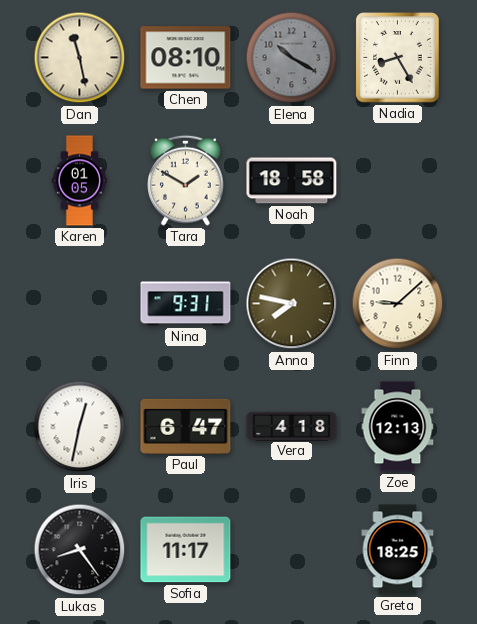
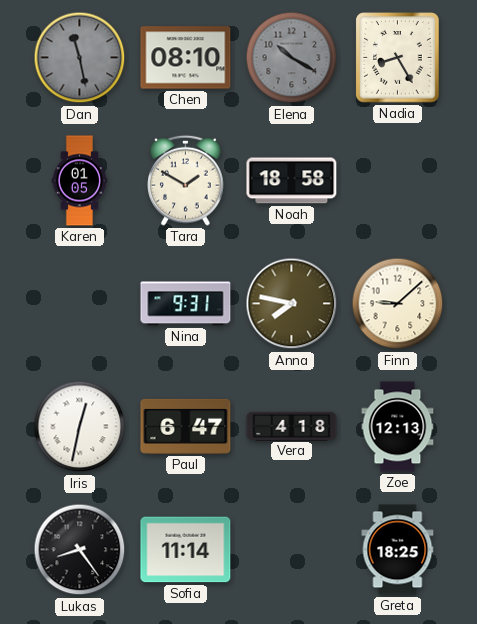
Dan dial: cream -> grey (80, 58)
Sofia: 11:17 -> 11:14 (186, 550)
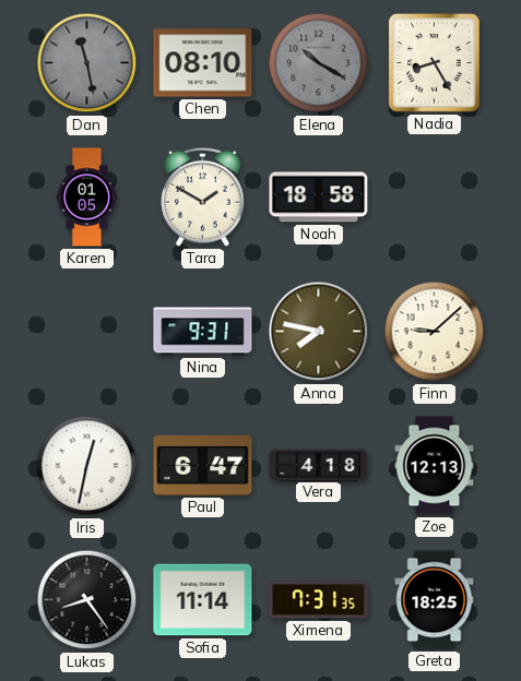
Ximena: none -> 7:31 (319, 600)
